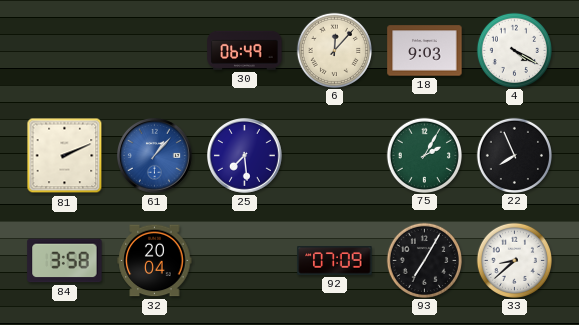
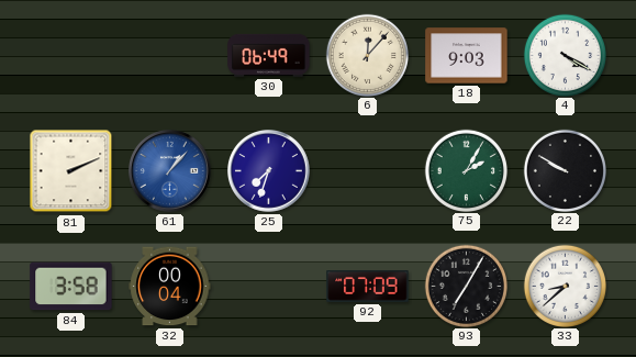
25: 7:29 -> 7:33 (269, 171)
22: 7:56 -> 9:50 (565, 170)
32: 20:04 -> 00:04 (170, 287)
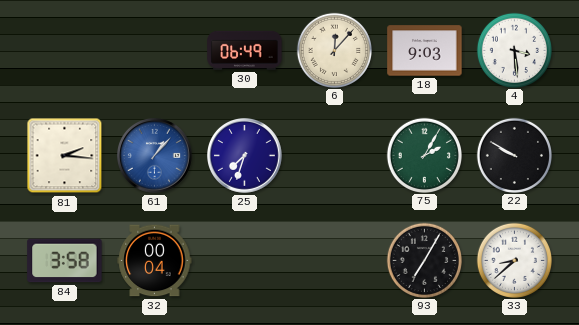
4: 4:20 -> 3:29 (514, 50)
81: 2:11 -> 2:16 (65, 156)
92: 07:09 -> none (368, 287)
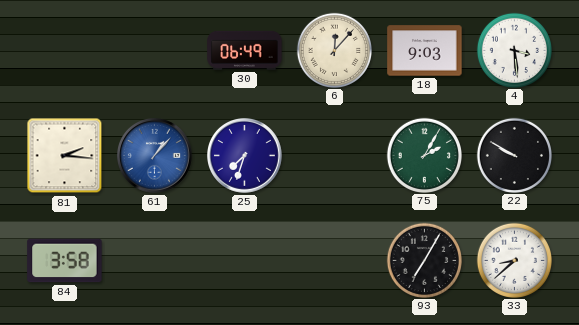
32: 00:04 -> none (155, 261)
